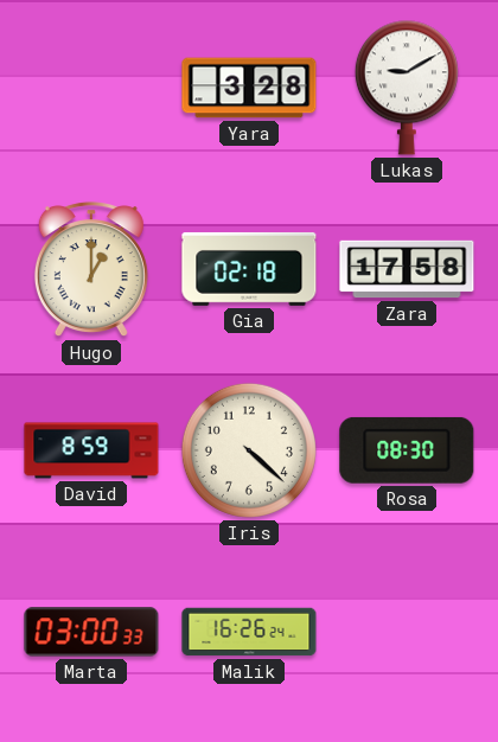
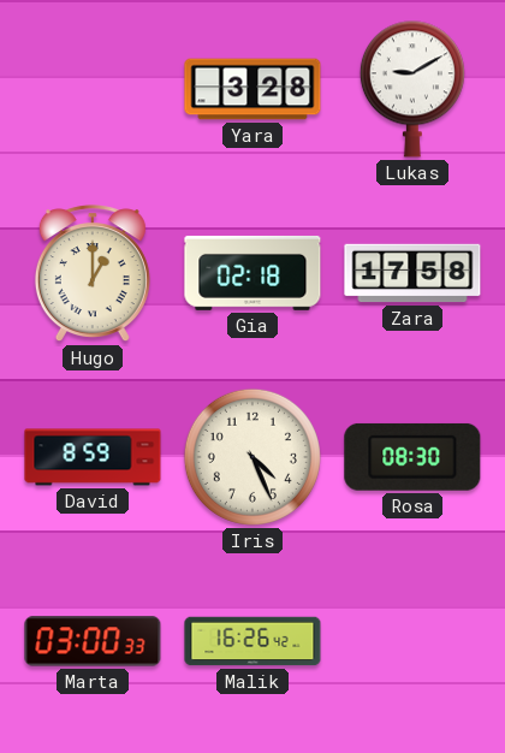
Iris: 4:22 -> 4:26 (252, 457)
Malik: 16:26:24 -> 16:26:42 (252, 641)
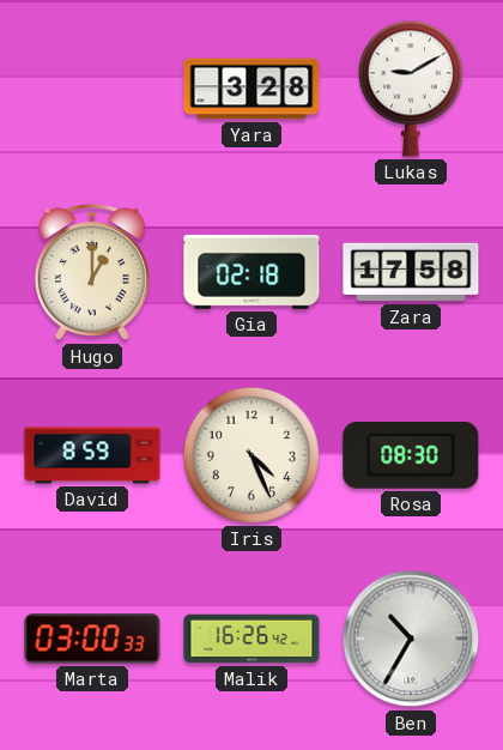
Ben: none -> 10:35 (411, 639)
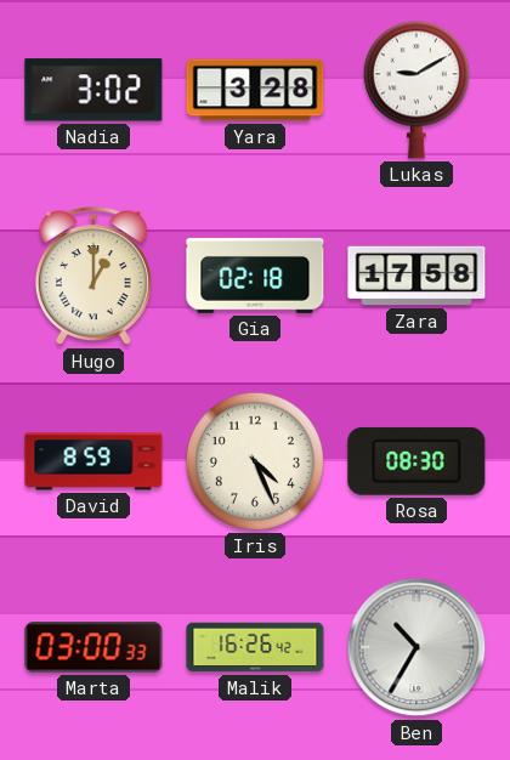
Nadia: none -> 3:02 (93, 90)
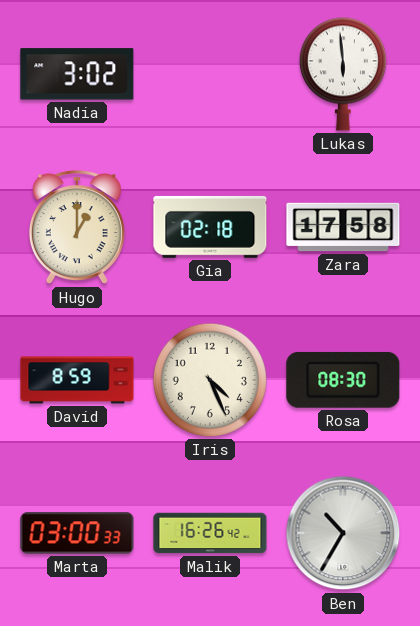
Yara: 3:28 -> none (255, 90)
Lukas: 9:10 -> 5:59 (343, 74)
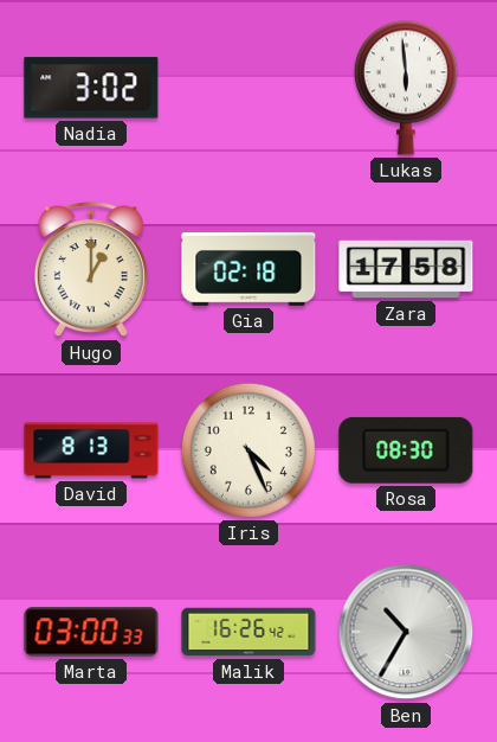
David: 8:59 -> 8:13 (91, 450)
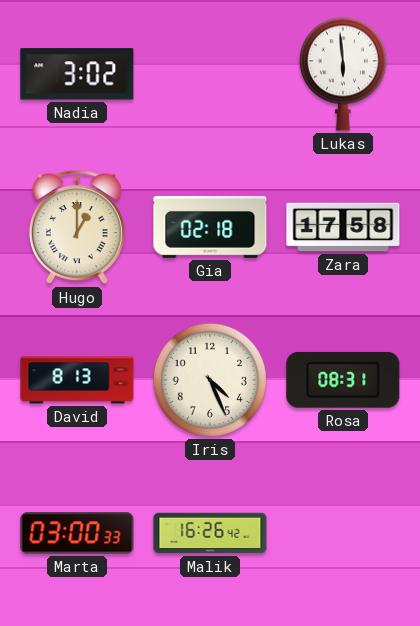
Rosa: 08:30 -> 08:31 (343, 380)
Ben: 10:35 -> none (406, 632)
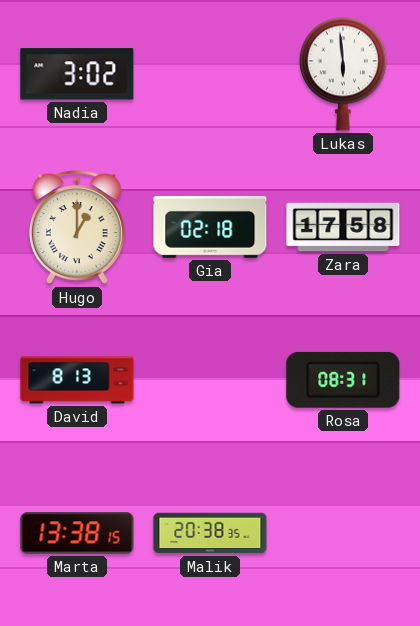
Iris: 4:26 -> none (210, 380)
Marta: 03:00 -> 13:38 (77, 533)
Malik: 16:26 -> 20:38 (210, 533)
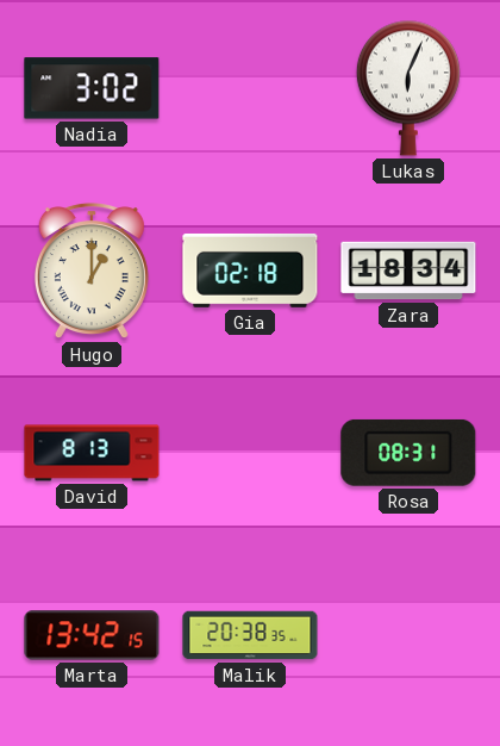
Lukas: 5:59 -> 6:04 (408, 88)
Zara: 17:58 -> 18:34 (408, 271)
Marta: 13:38 -> 13:42 (92, 635)
